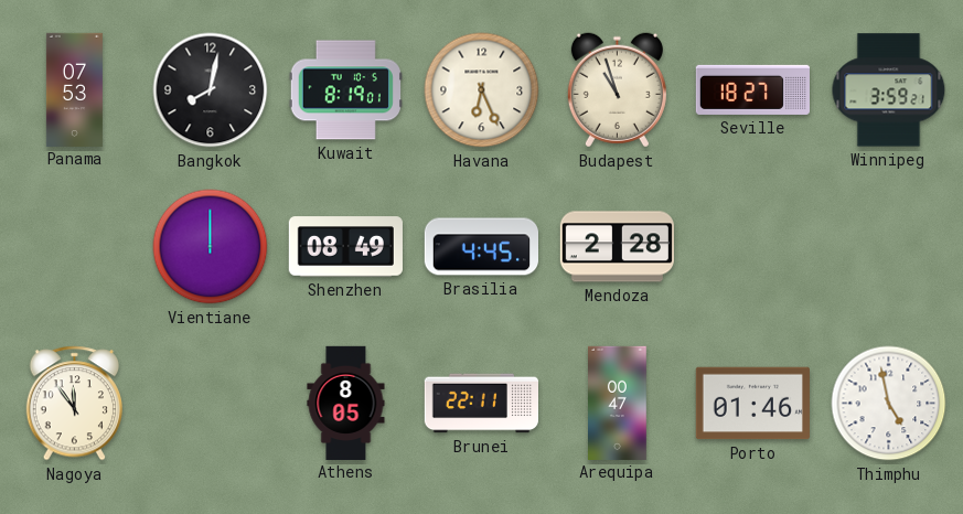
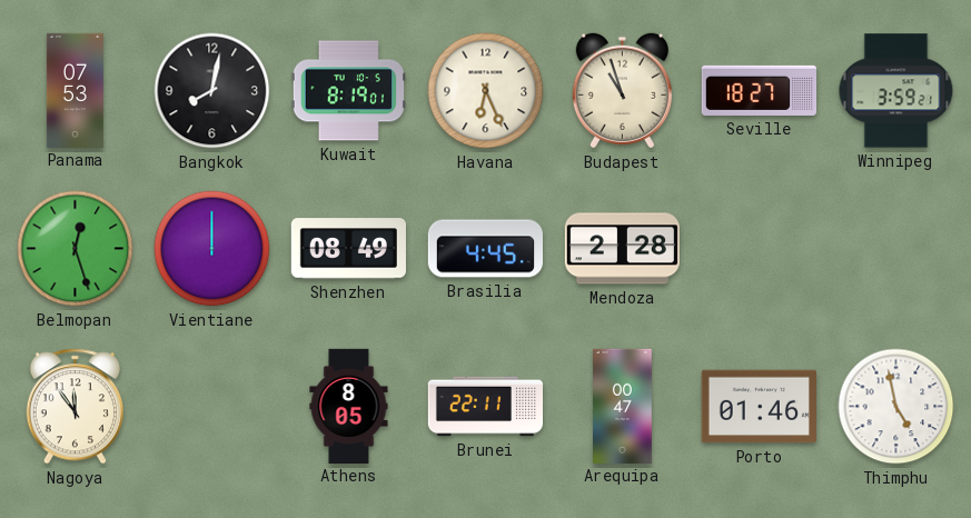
Belmopan: none -> 12:27 (76, 249)
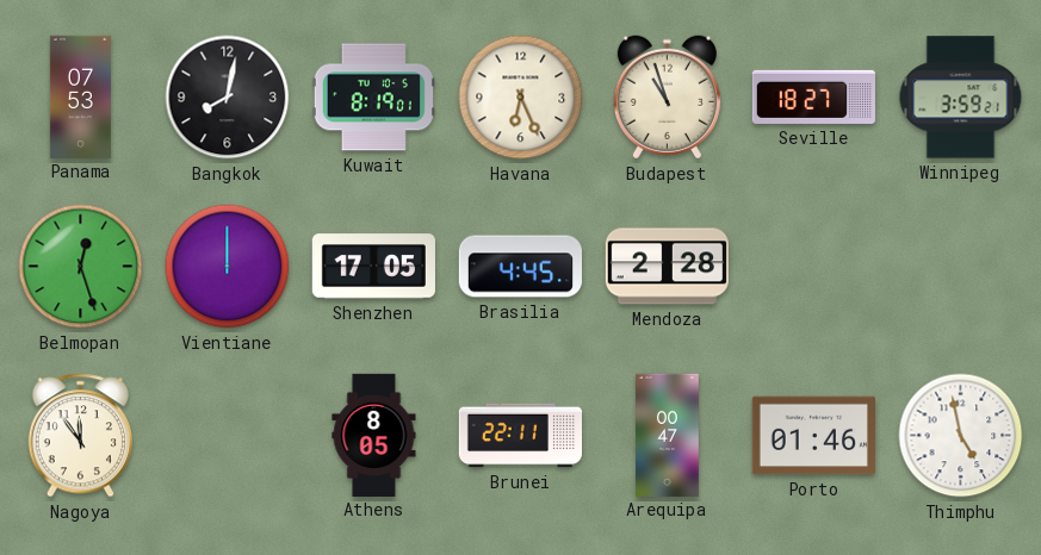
Shenzhen: 08:49 -> 17:05 (373, 267)
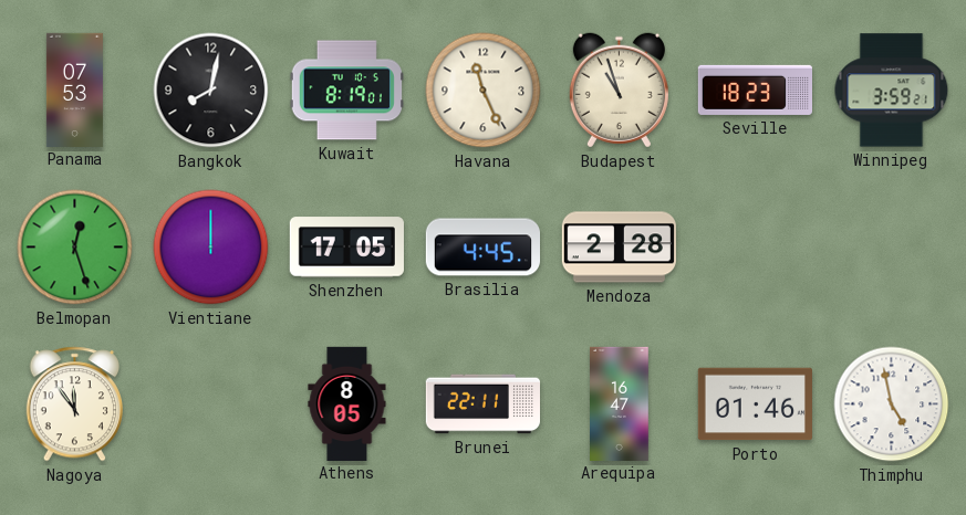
Havana: 6:26 -> 11:26 (484, 91)
Seville: 18:27 -> 18:23 (755, 90)
Arequipa: 00:47 -> 16:47 (620, 403)
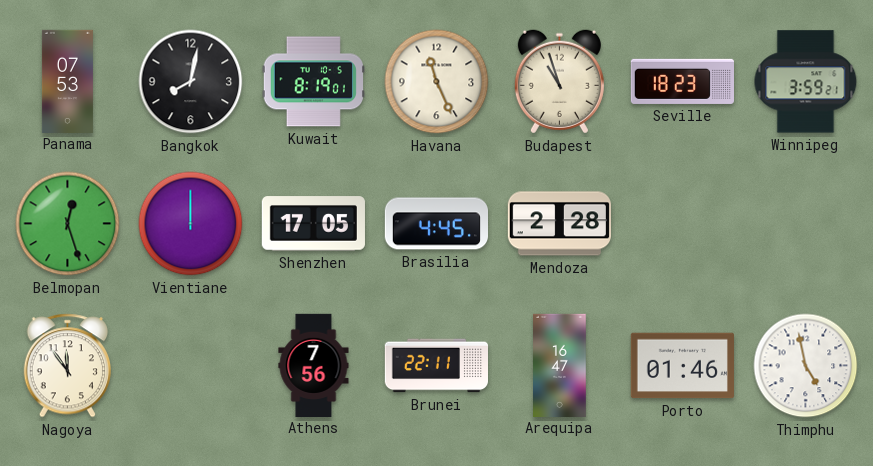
Athens: 8:05 -> 7:56 (314, 365)
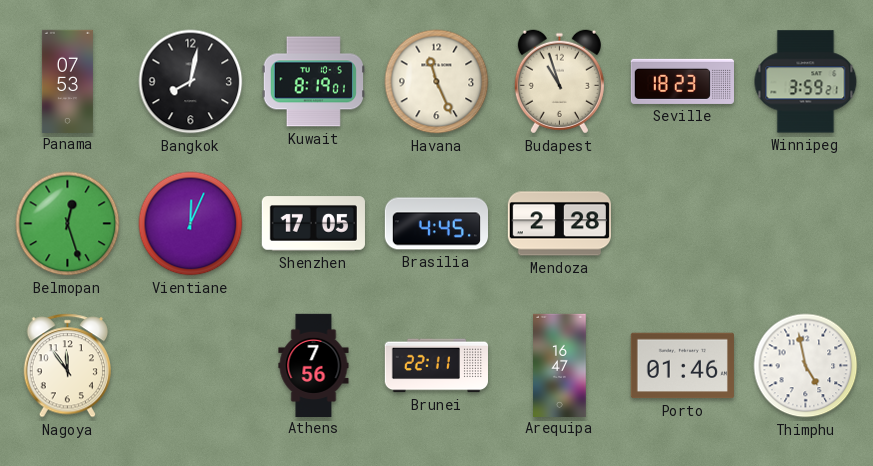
Vientiane: 12:00 -> 12:04 (191, 224)
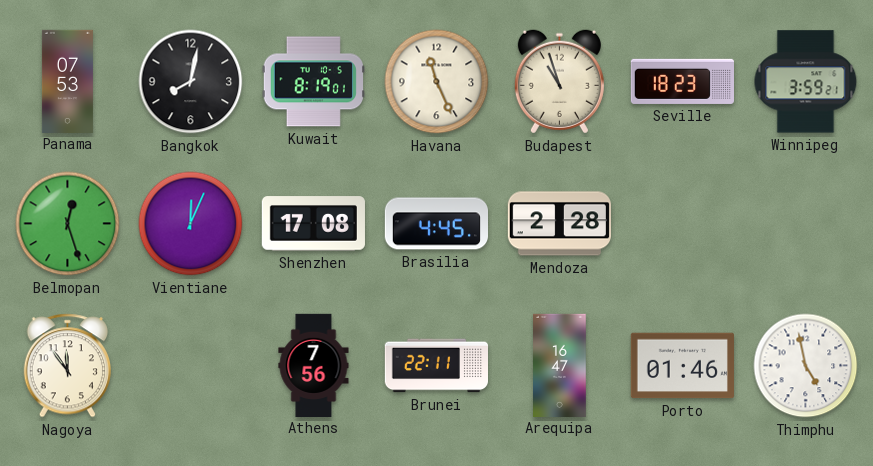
Shenzhen: 17:05 -> 17:08 (313, 224)
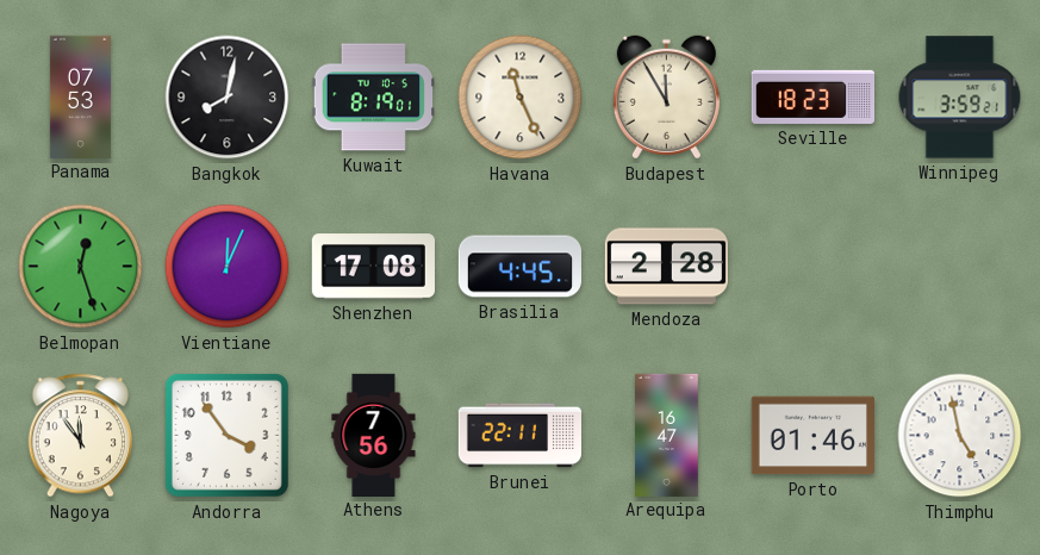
Budapest: 10:57 -> 11:55 (666, 98)
Andorra: none -> 3:54 (226, 435)
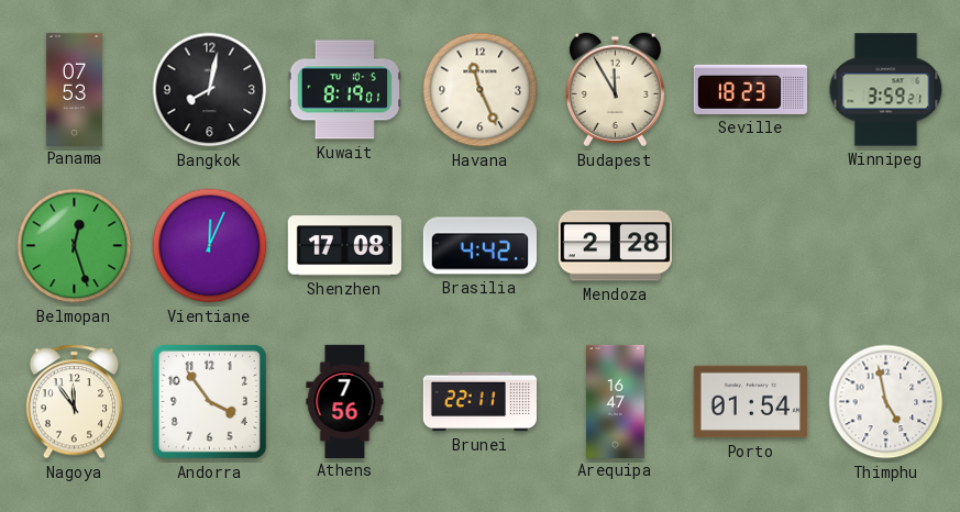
Brasilia: 4:45 -> 4:42 (479, 246)
Porto: 01:46 -> 01:54 (750, 402)
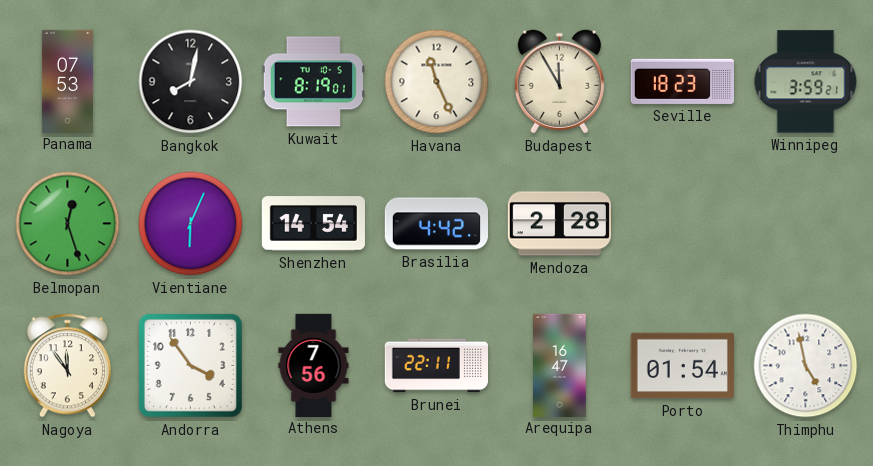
Vientiane: 12:04 -> 6:04 (191, 224)
Shenzhen: 17:08 -> 14:54 (313, 224)
